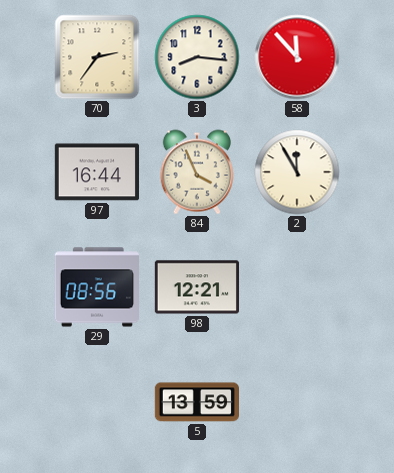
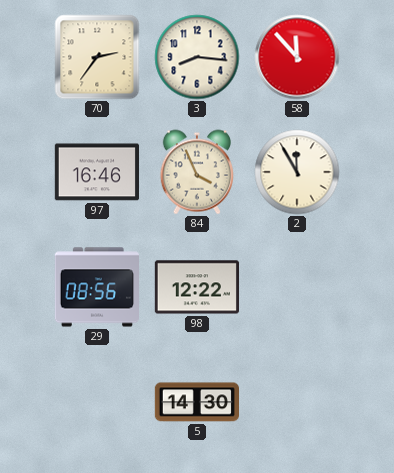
97: 16:44 -> 16:46 (96, 172)
98: 12:21 -> 12:22 (196, 287)
5: 13:59 -> 14:30 (196, 402)
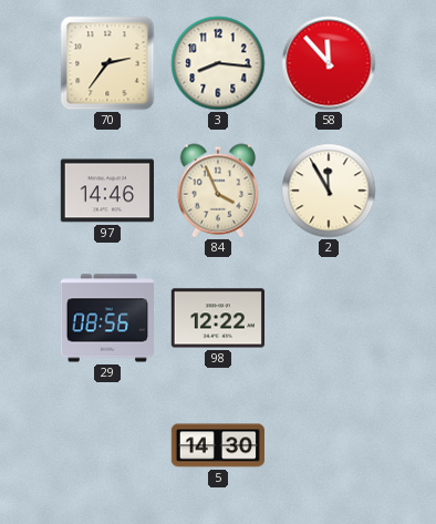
97: 16:46 -> 14:46 (106, 191)
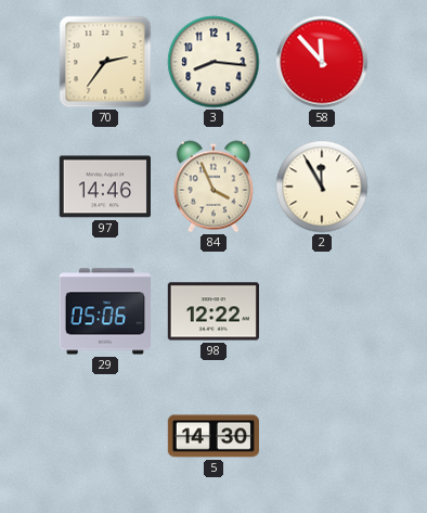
29: 08:56 -> 05:06 (104, 311)
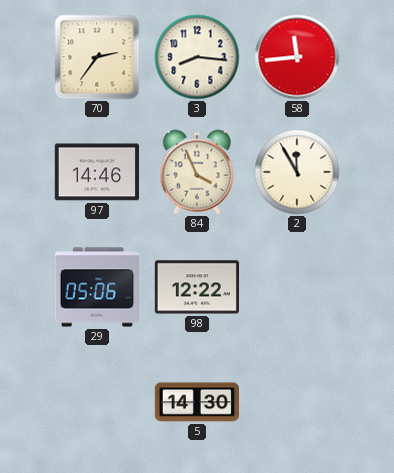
58: 11:53 -> 11:44 (297, 57)
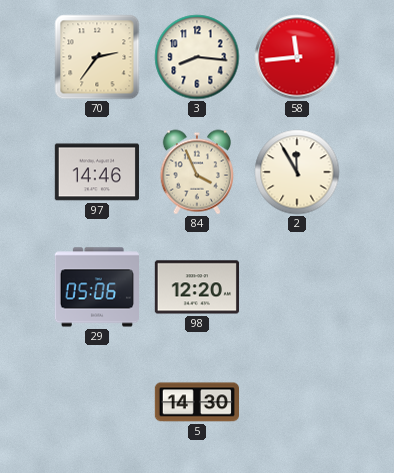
98: 12:22 -> 12:20 (196, 287)
